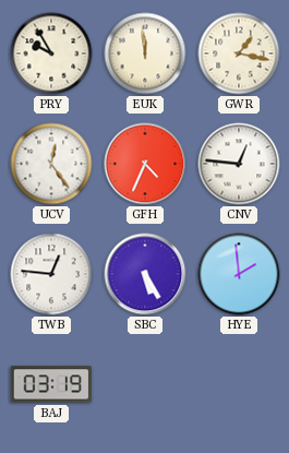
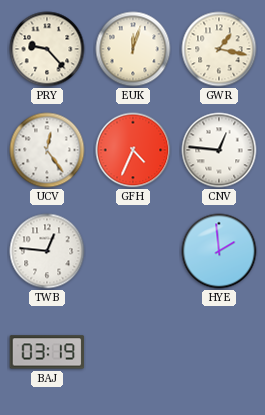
PRY: 9:55 -> 9:23 (47, 49)
EUK: 11:59 -> 12:03 (133, 49)
SBC: 5:25 -> none (145, 274)
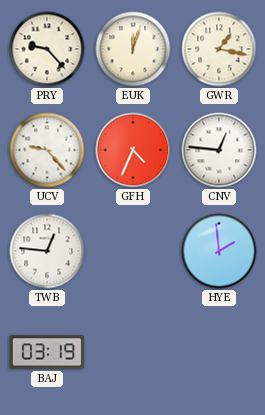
UCV: 12:24 -> 9:23 (47, 150)
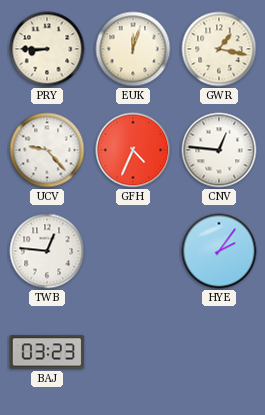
PRY: 9:23 -> 8:45 (47, 49)
HYE: 1:59 -> 2:06 (219, 251)
BAJ: 03:19 -> 03:23 (47, 352)
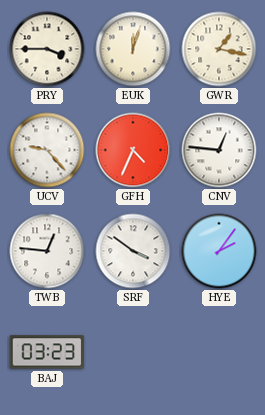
PRY: 8:45 -> 3:45 (47, 49)
SRF: none -> 3:51 (133, 251)
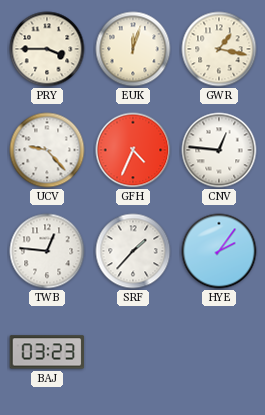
SRF: 3:51 -> 1:37 (133, 251)
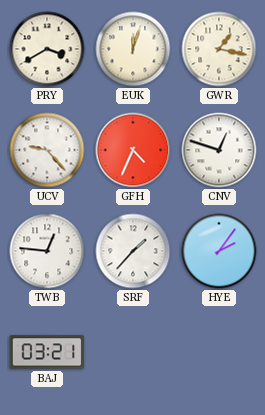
PRY: 3:45 -> 3:40 (47, 49)
CNV: 12:46 -> 12:48 (219, 150)
BAJ: 03:23 -> 03:21 (47, 352)
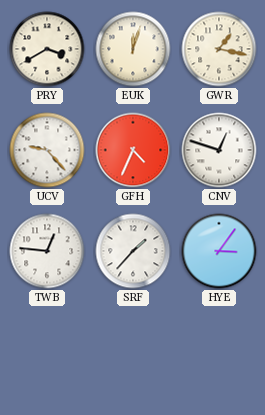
HYE: 2:06 -> 3:06 (219, 251)
BAJ: 03:21 -> none (47, 352)
